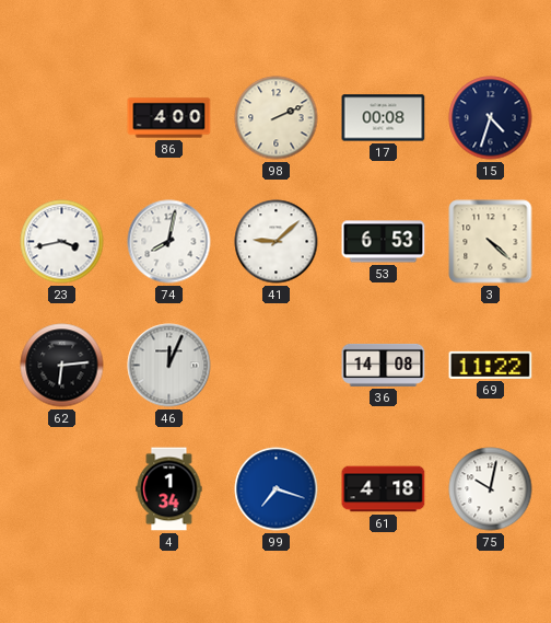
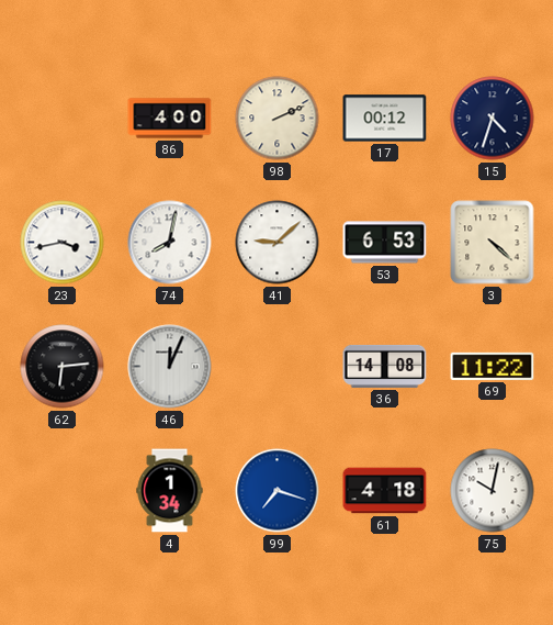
17: 00:08 -> 00:12 (385, 119)
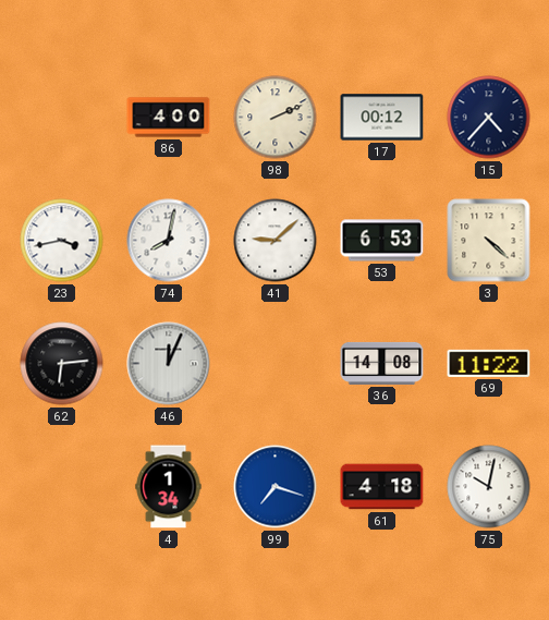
15: 4:33 -> 4:37 (489, 118)
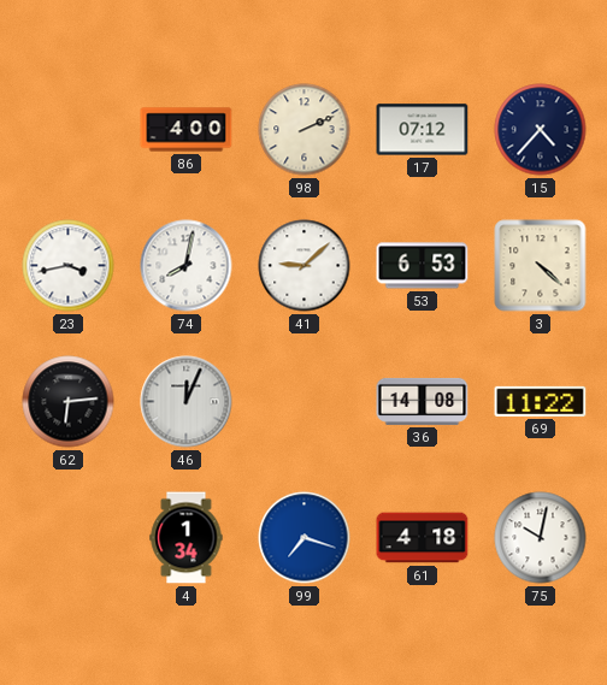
17: 00:12 -> 07:12 (423, 130)
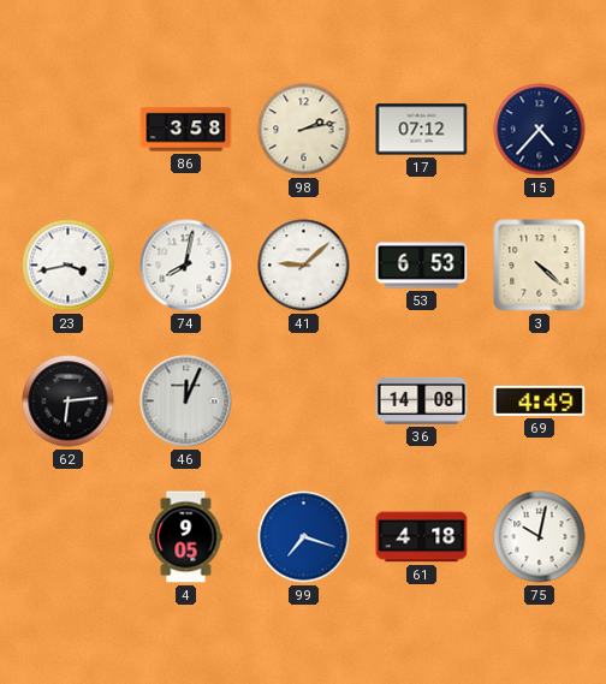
86: 4:00 -> 3:58 (186, 130)
98: 2:11 -> 2:13 (304, 130)
69: 11:22 -> 4:49 (540, 400)
4: 1:34 -> 9:05 (186, 537)
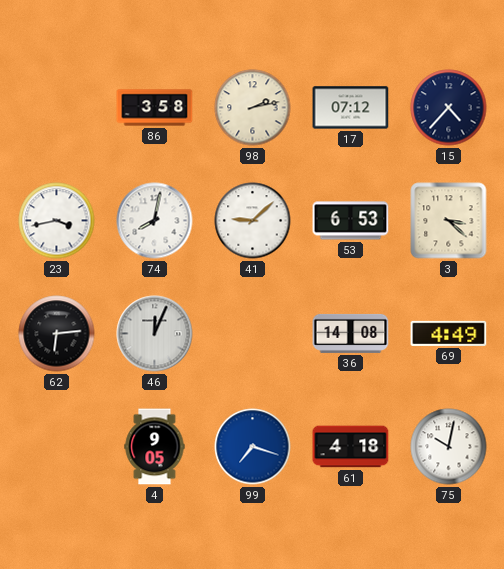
3: 4:22 -> 3:22 (449, 221)
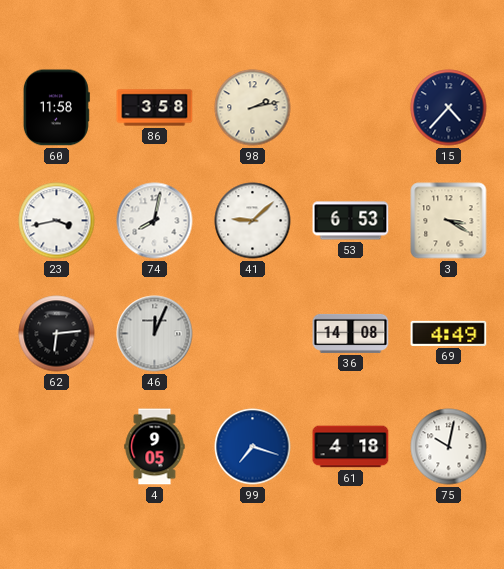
60: none -> 11:58 (56, 108)
17: 07:12 -> none (351, 108)
3: 3:22 -> 3:20 (449, 221)
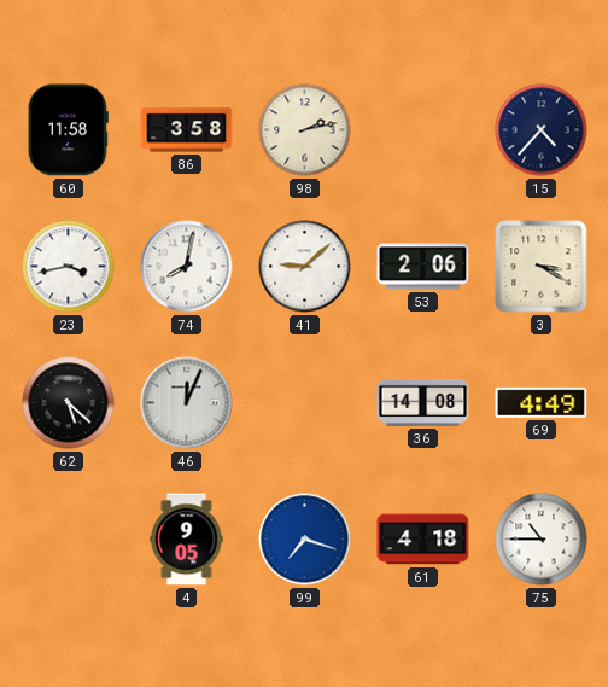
53: 6:53 -> 2:06 (423, 267)
62: 6:14 -> 5:22 (69, 403)
75: 10:02 -> 10:45 (542, 540)
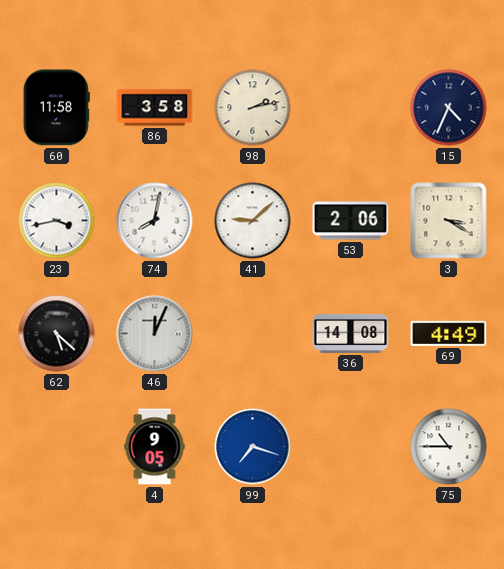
15: 4:37 -> 4:34 (449, 108)
61: 4:18 -> none (423, 540)
